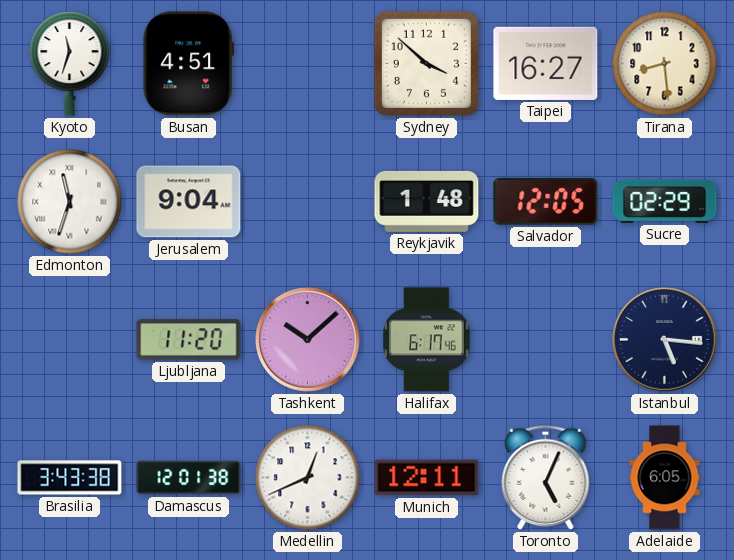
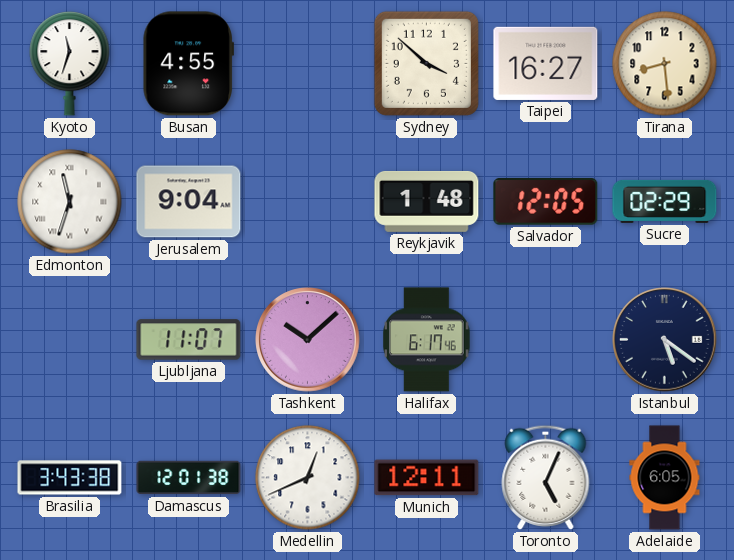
Busan: 4:51 -> 4:55 (188, 64)
Ljubljana: 11:20 -> 11:07 (189, 340)
Istanbul: 5:16 -> 5:21 (665, 340)
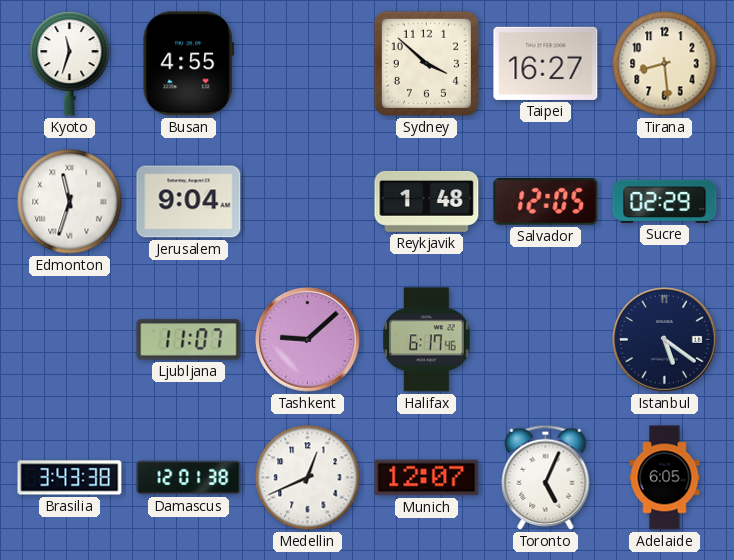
Tashkent: 10:08 -> 9:08 (308, 340)
Munich: 12:11 -> 12:07 (427, 478)
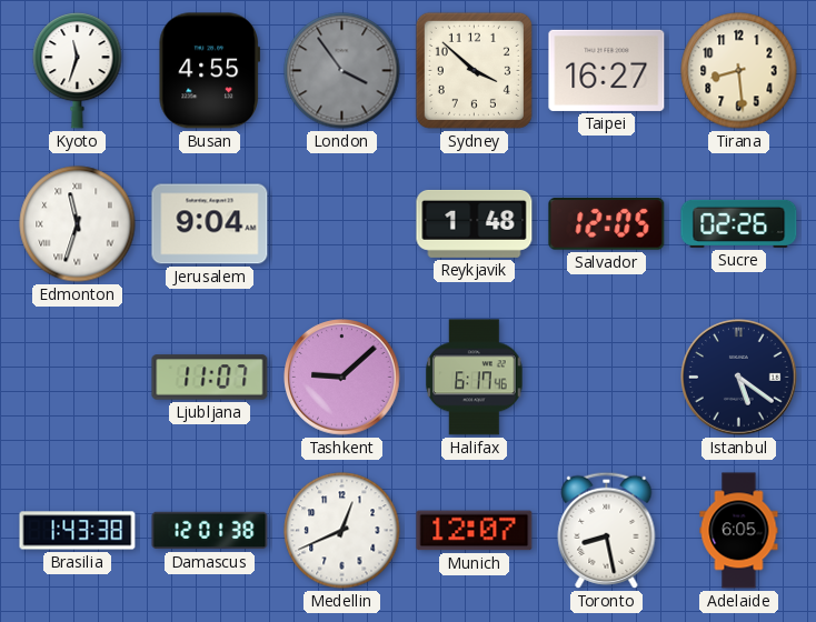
London: none -> 3:54 (342, 71)
Sucre: 02:29 -> 02:26 (739, 223)
Brasilia: 3:43 -> 1:43 (78, 531)
Toronto: 5:04 -> 8:28 (607, 530)
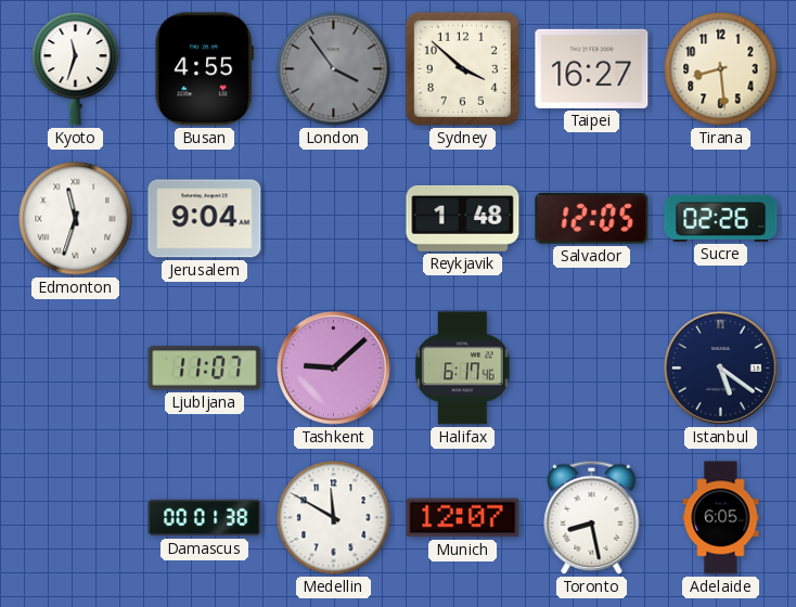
Brasilia: 1:43 -> none (78, 531)
Damascus: 12:01 -> 00:01 (205, 518)
Medellin: 12:41 -> 11:50 (334, 518)
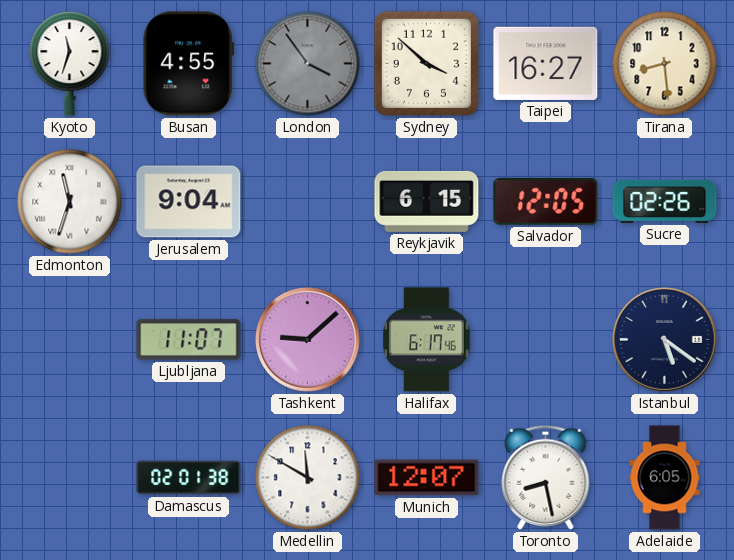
Reykjavik: 1:48 -> 6:15 (427, 201)
Damascus: 00:01 -> 02:01 (189, 478)
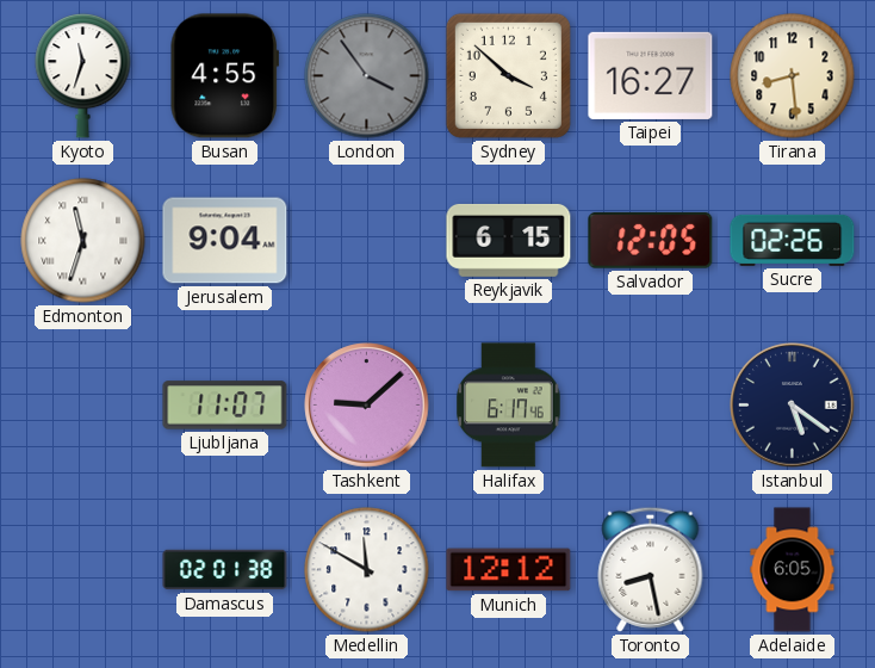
Munich: 12:07 -> 12:12 (509, 570)
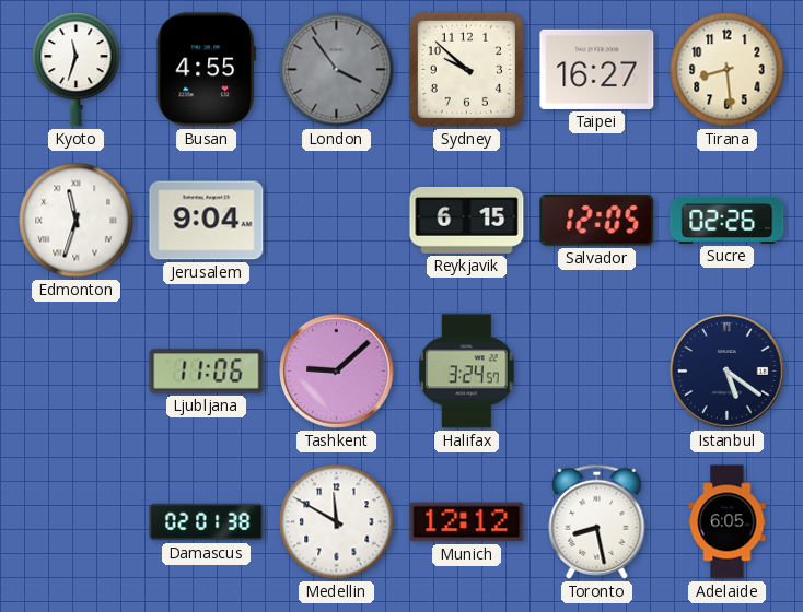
Sydney: 3:52 -> 9:52 (466, 69)
Ljubljana: 11:07 -> 11:06 (207, 372)
Halifax: 6:17 -> 3:24 (467, 372)
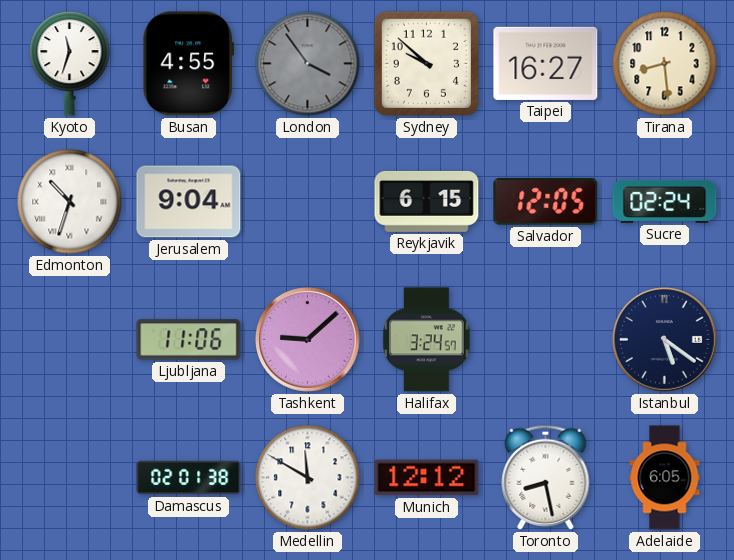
Edmonton: 11:33 -> 10:33 (70, 202)
Sucre: 02:26 -> 02:24 (665, 201)
